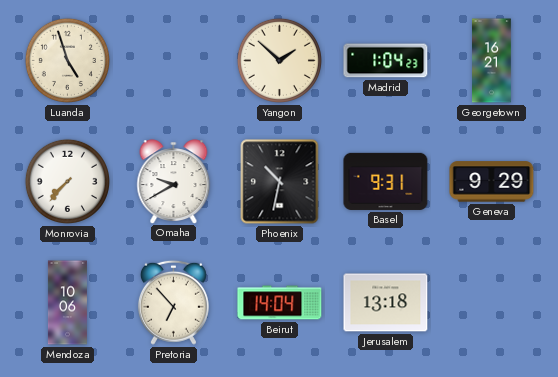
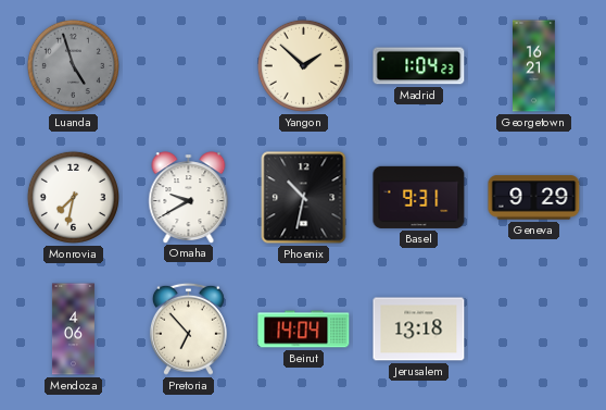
Luanda dial: cream -> grey (73, 65)
Monrovia: 7:37 -> 7:32 (73, 197)
Mendoza: 10:06 -> 4:06 (73, 330)
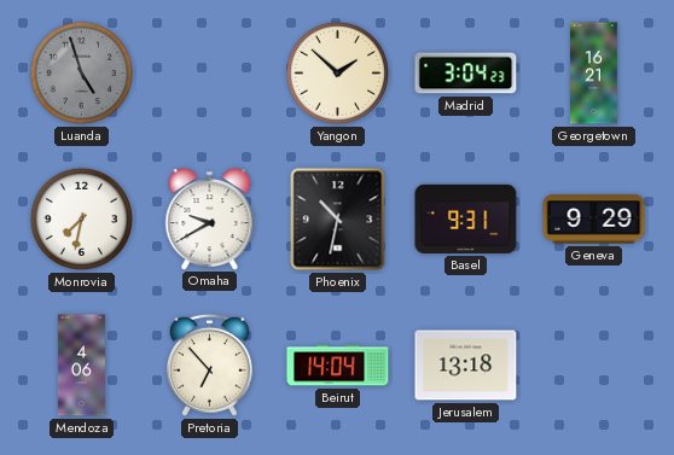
Madrid: 1:04 -> 3:04 (466, 74)
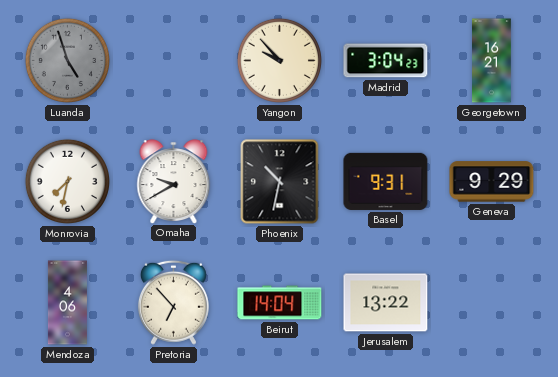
Yangon: 1:52 -> 9:53 (279, 60)
Jerusalem: 13:18 -> 13:22 (386, 303)
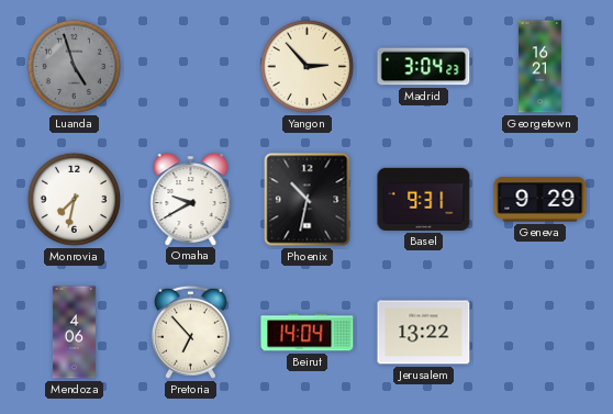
Yangon: 9:53 -> 2:53 (306, 66)
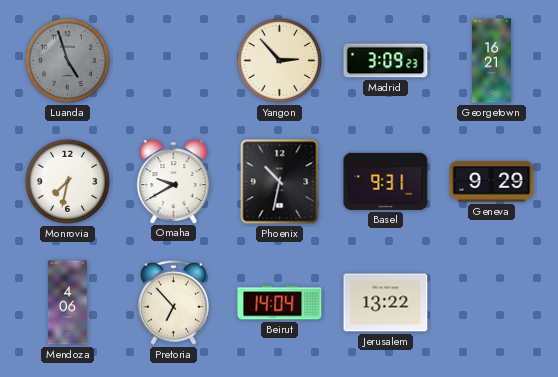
Madrid: 3:04 -> 3:09 (386, 61)
